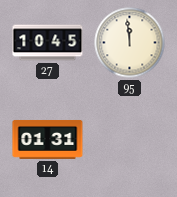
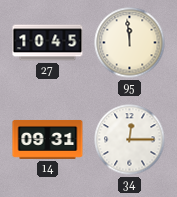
14: 01:31 -> 09:31 (48, 139)
34: none -> 12:15 (130, 140)
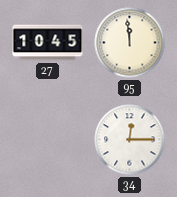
14: 09:31 -> none (48, 139)
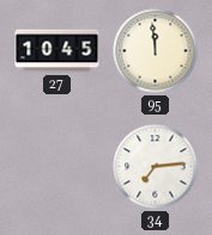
34: 12:15 -> 7:14 (156, 167)
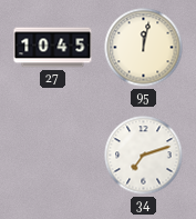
95: 11:59 -> 12:02 (144, 48)
34: 7:14 -> 7:12 (144, 156)
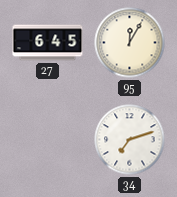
27: 10:45 -> 6:45 (48, 43)
95: 12:02 -> 12:05 (130, 43)
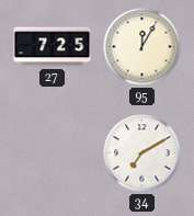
27: 6:45 -> 7:25 (53, 47)
34: 7:12 -> 7:10 (142, 154)
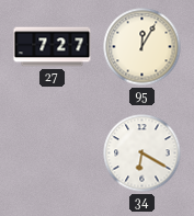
27: 7:25 -> 7:27 (53, 47)
34: 7:10 -> 6:20 (142, 154)
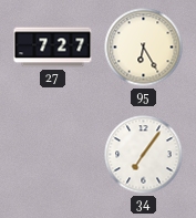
95: 12:05 -> 6:25 (144, 48)
34: 6:20 -> 7:06 (144, 155)
